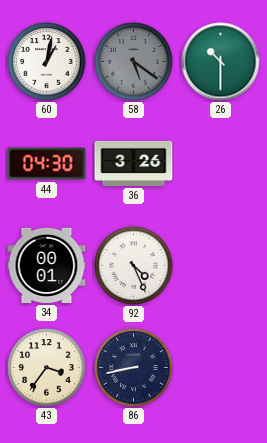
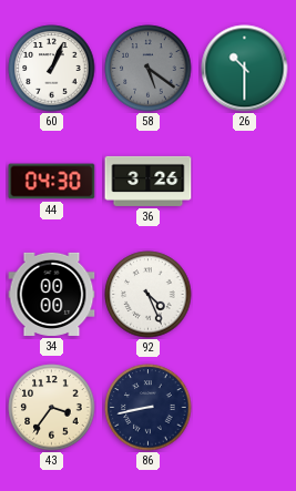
60: 1:02 -> 1:04 (52, 69)
34: 00:01 -> 00:00 (52, 294)
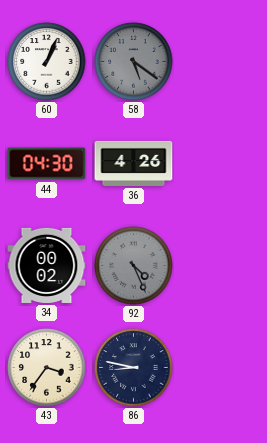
26: 10:30 -> none (245, 69)
36: 3:26 -> 4:26 (134, 163)
34: 00:00 -> 00:02 (47, 265)
92 dial: white -> grey (134, 266)
86: 8:43 -> 8:47 (134, 368)
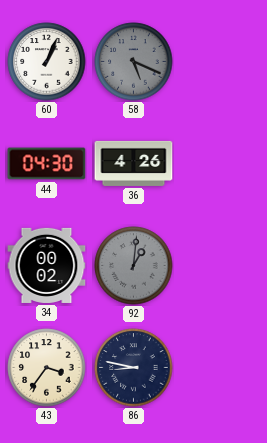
58: 5:21 -> 5:19 (134, 62)
92: 4:26 -> 1:01 (134, 266)
